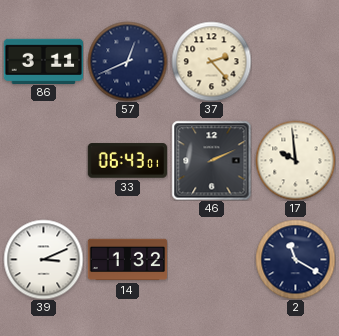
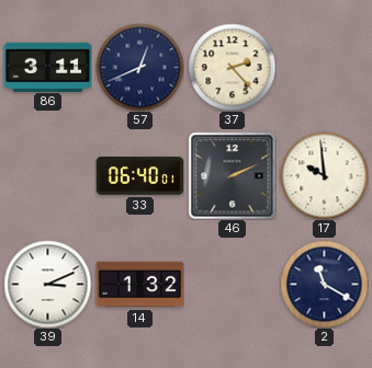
33: 06:43 -> 06:40 (139, 176)
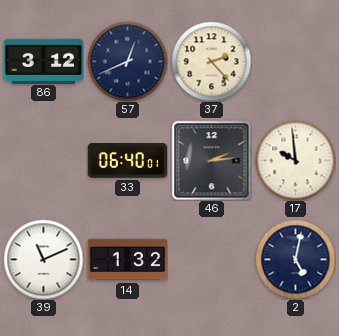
86: 3:11 -> 3:12 (43, 61)
46: 2:11 -> 2:14 (211, 160)
39: 3:11 -> 11:11 (43, 259)
2: 11:20 -> 5:02 (295, 259)
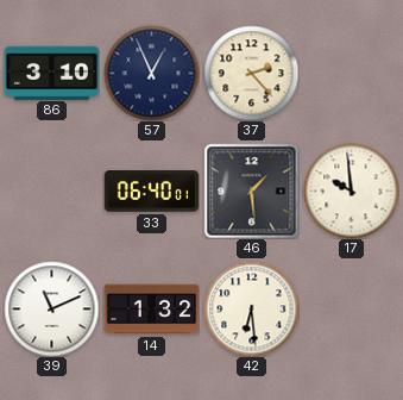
86: 3:12 -> 3:10 (51, 73)
57: 12:41 -> 12:56 (151, 73)
46: 2:14 -> 1:29 (251, 190)
42: none -> 6:29 (251, 308)
2: 5:02 -> none (295, 259)
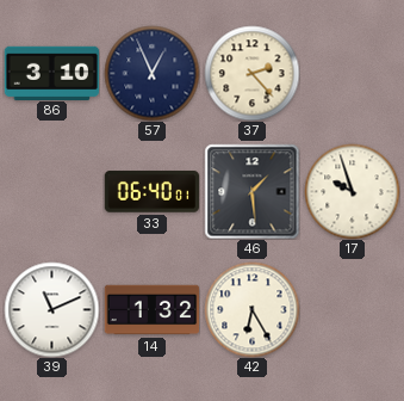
17: 9:59 -> 9:57 (352, 191)
42: 6:29 -> 6:25 (251, 309)
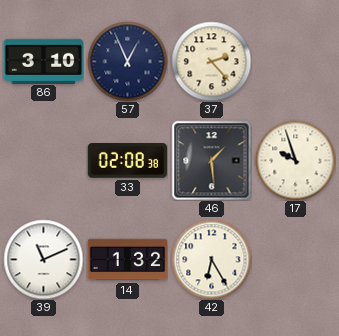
33: 06:40 -> 02:08 (127, 161)
